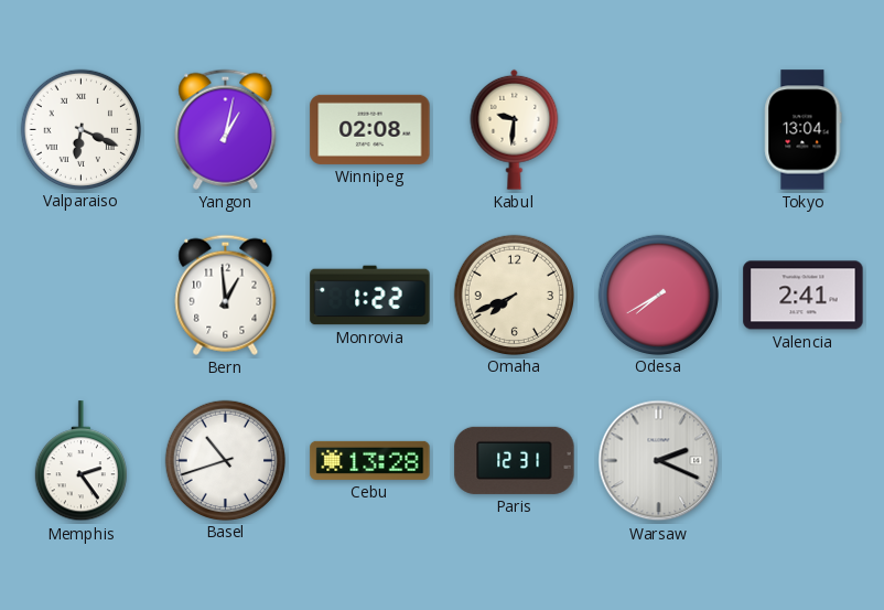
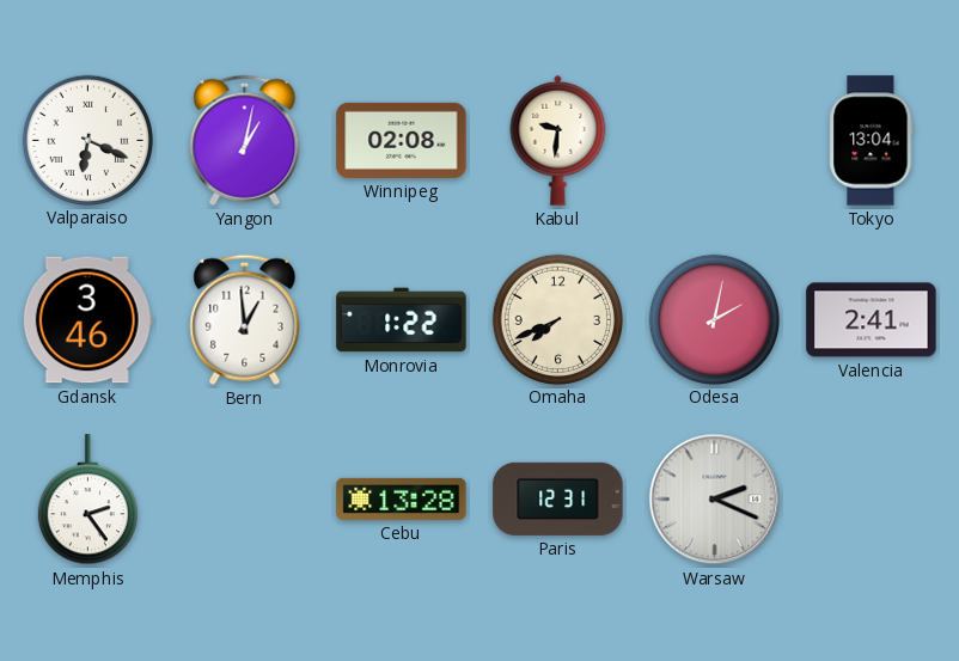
Gdansk: none -> 3:46 (87, 320)
Odesa: 7:40 -> 2:02 (714, 319)
Basel: 10:42 -> none (225, 460)
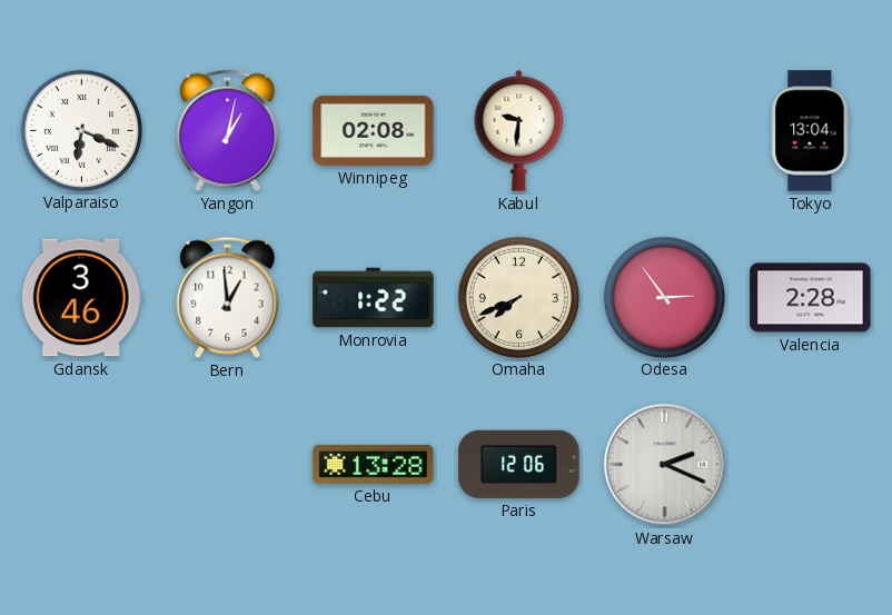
Odesa: 2:02 -> 2:54 (664, 297)
Valencia: 2:41 -> 2:28 (811, 298)
Memphis: 2:24 -> none (87, 500)
Paris: 12:31 -> 12:06 (519, 464)
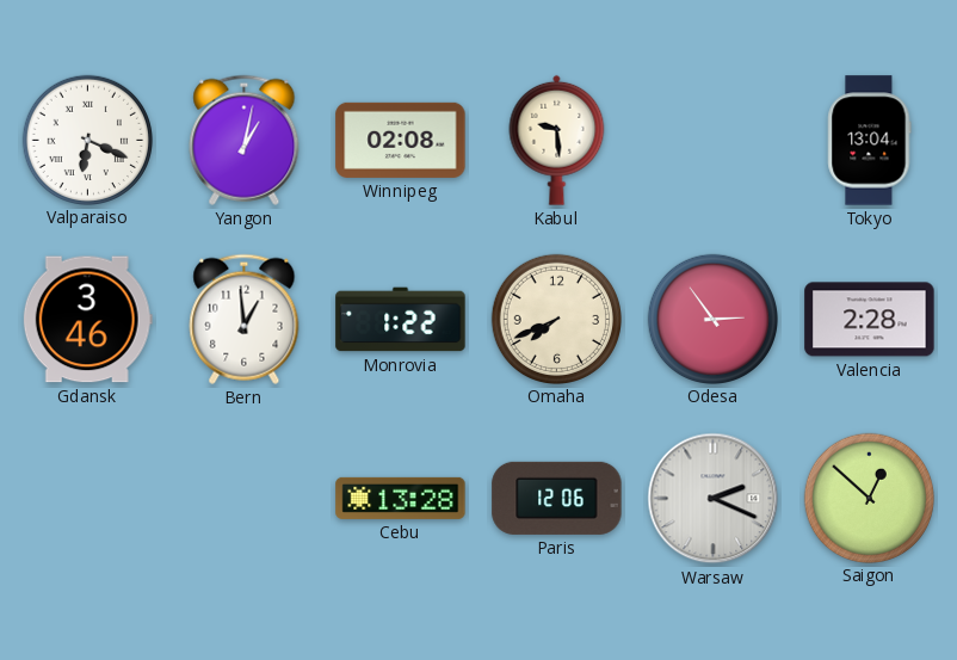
Kabul: 9:31 -> 9:29 (557, 140)
Saigon: none -> 12:52 (869, 498)
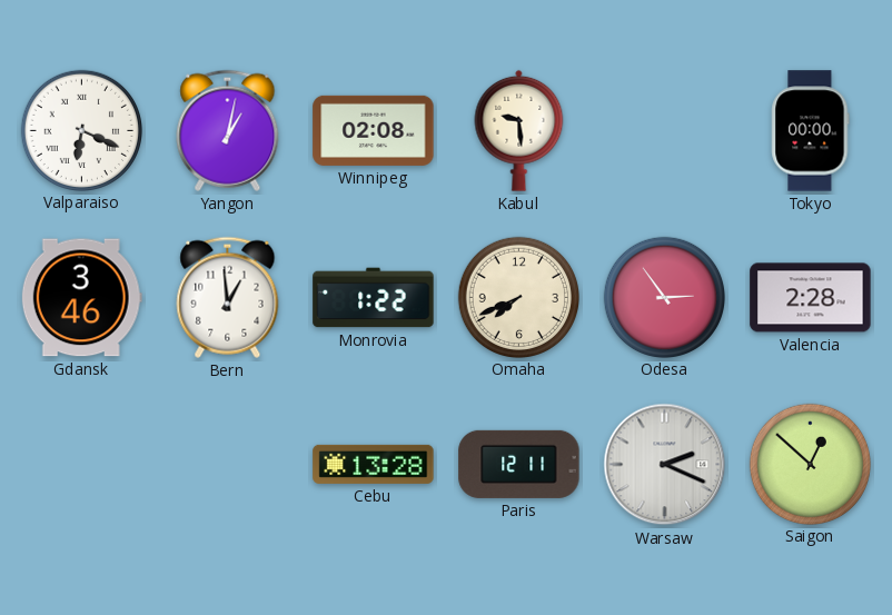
Tokyo: 13:04 -> 00:00 (811, 131)
Paris: 12:06 -> 12:11 (519, 464)
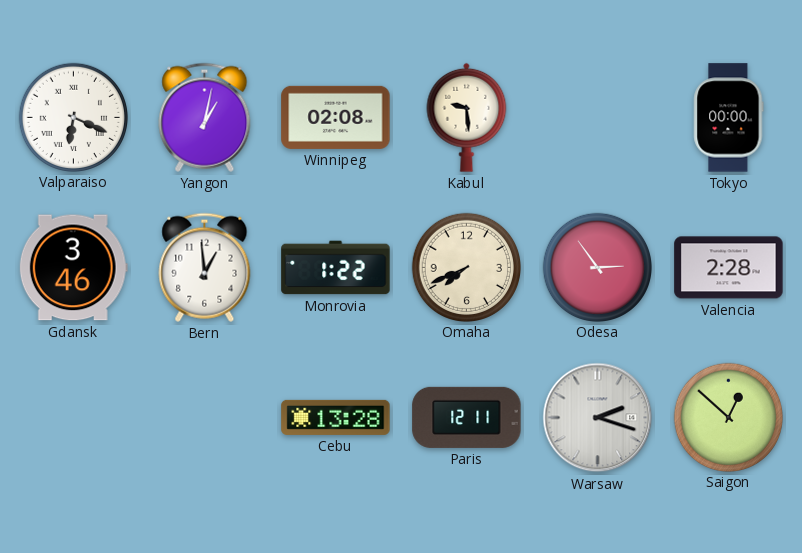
Warsaw: 2:19 -> 2:18 (598, 418)
